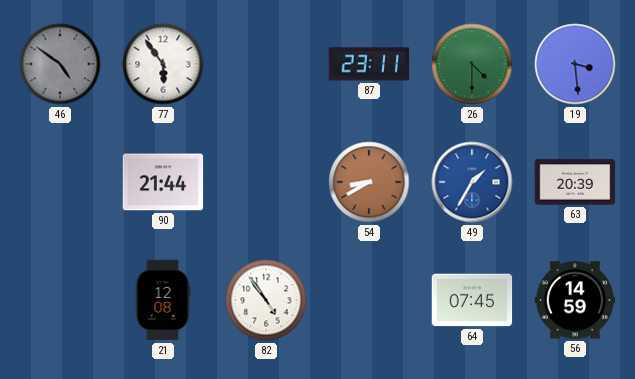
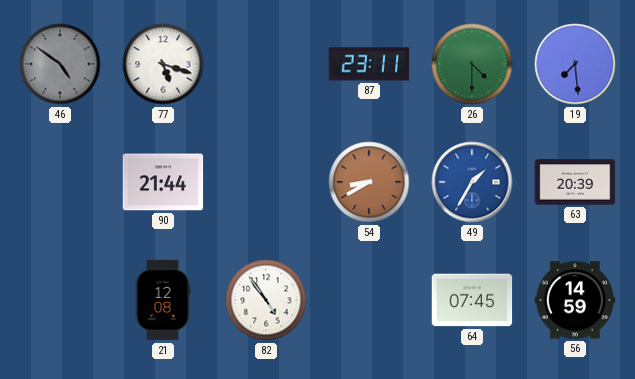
77: 5:54 -> 5:18 (163, 64)
19: 3:29 -> 7:29 (575, 64)
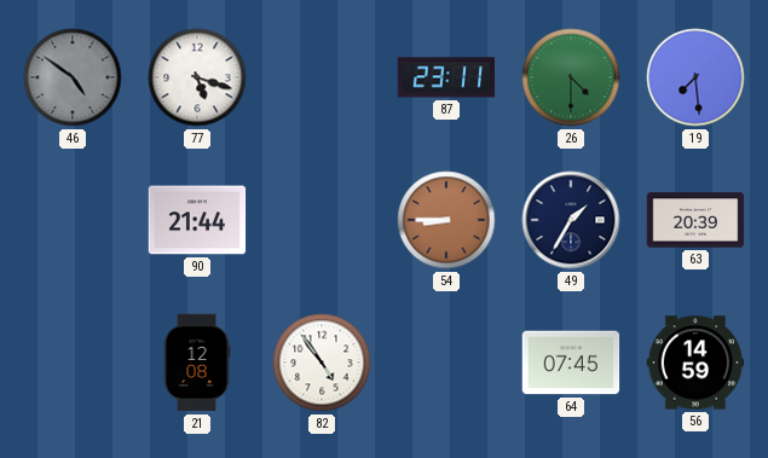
54: 8:40 -> 8:45 (446, 220)
49 dial: blue -> navy (571, 220)
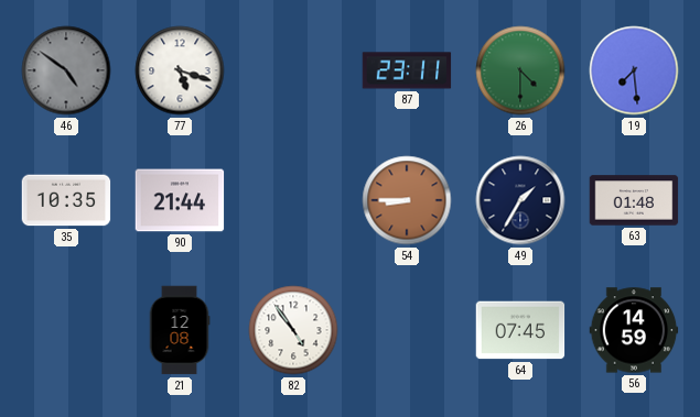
35: none -> 10:35 (66, 200)
63: 20:39 -> 01:48 (634, 200)
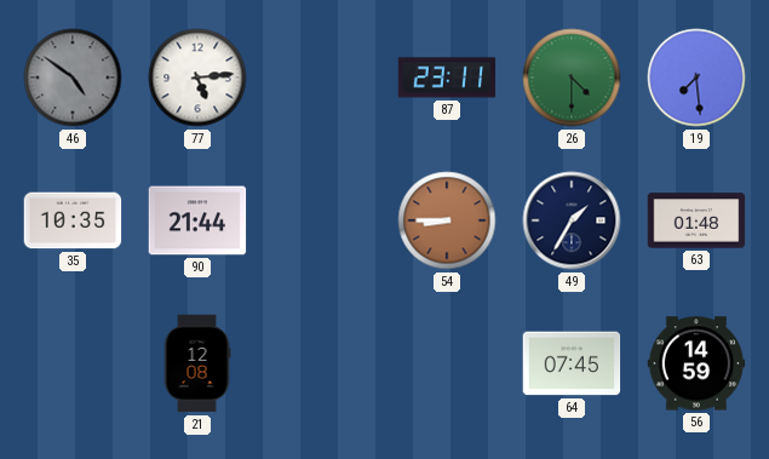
77: 5:18 -> 5:14 (197, 78)
82: 4:54 -> none (293, 330)
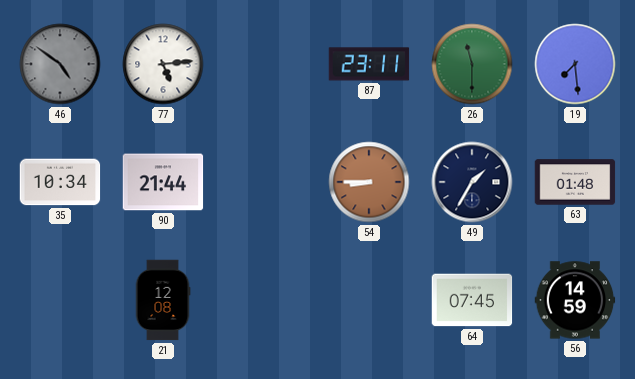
26: 4:30 -> 11:30 (472, 64)
35: 10:35 -> 10:34 (60, 182)
